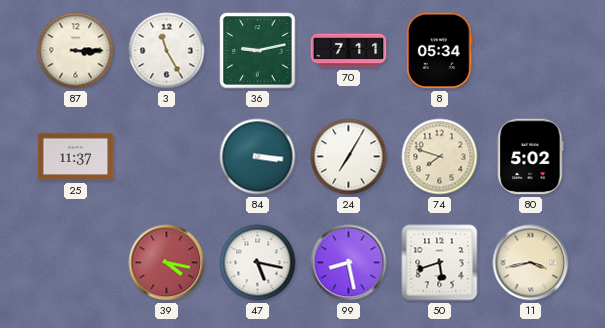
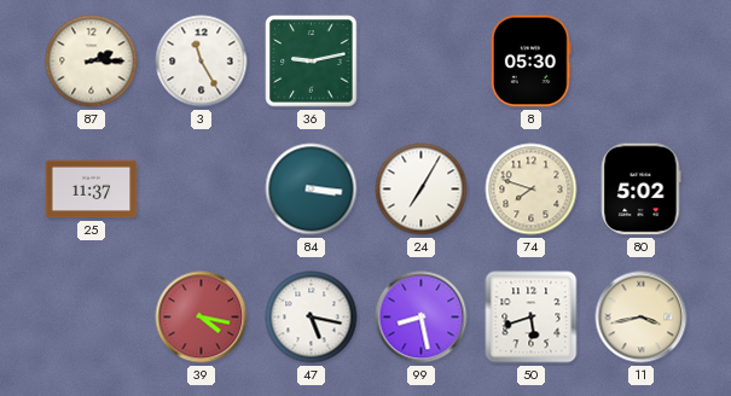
87: 3:15 -> 2:15 (92, 62)
70: 7:11 -> none (349, 51)
8: 05:34 -> 05:30 (530, 62)
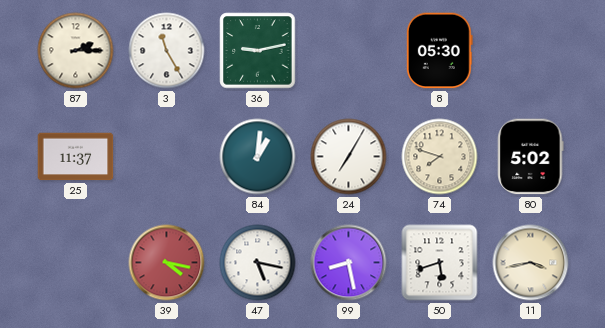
84: 3:16 -> 1:01 (258, 157)
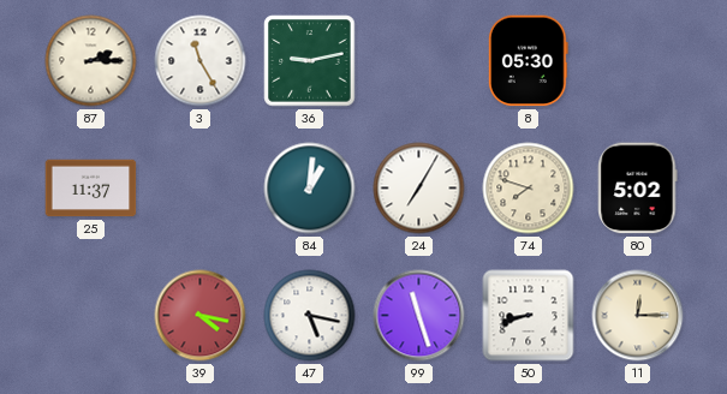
99: 8:28 -> 11:27 (419, 316)
50: 5:42 -> 8:42 (529, 316)
11: 3:43 -> 12:15 (638, 316)
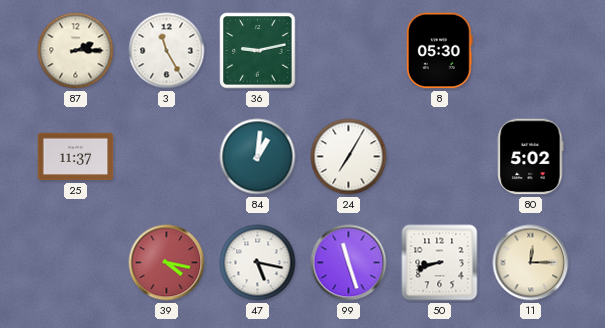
74: 7:48 -> none (529, 189)
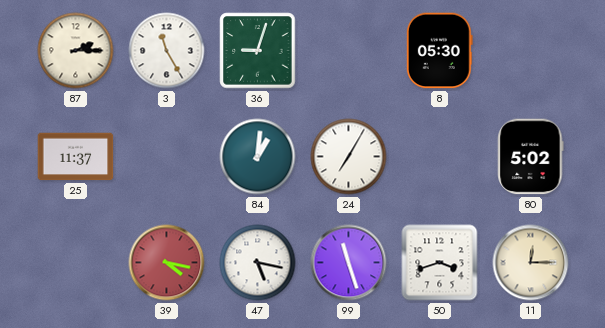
36: 9:13 -> 9:03 (258, 51)
50: 8:42 -> 3:42 (440, 263)
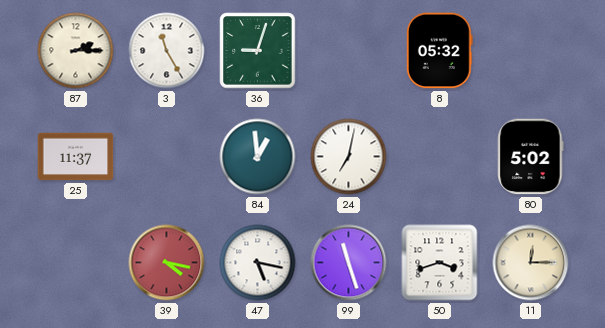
8: 05:30 -> 05:32 (439, 51)
84: 1:01 -> 12:59 (258, 157)
24: 7:05 -> 7:02 (349, 157)
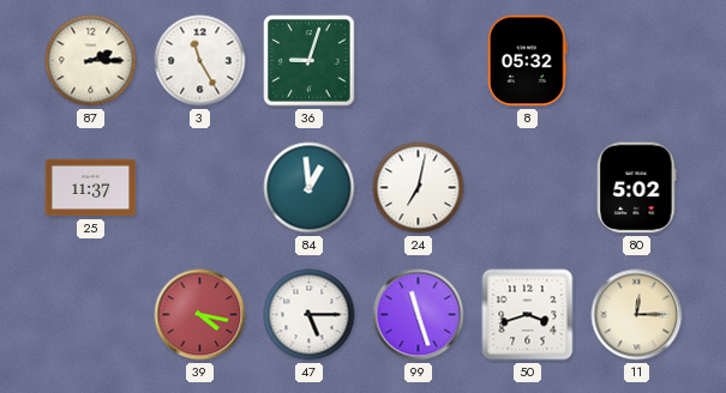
47: 5:17 -> 5:15 (310, 315)
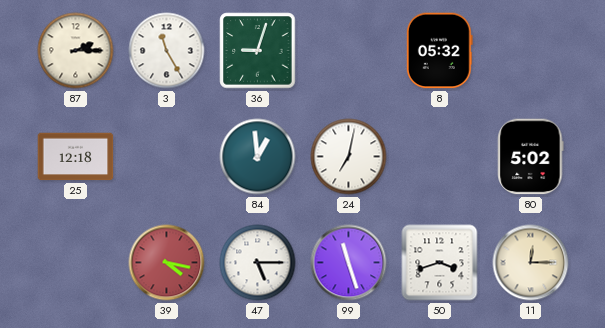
25: 11:37 -> 12:18 (76, 157)
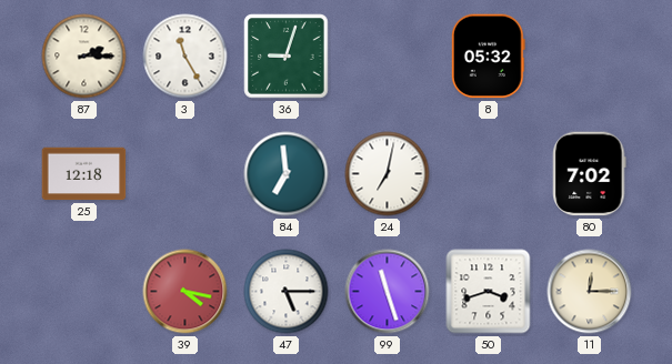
84: 12:59 -> 6:59 (287, 174)
80: 5:02 -> 7:02 (590, 174)
